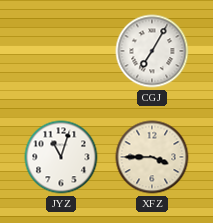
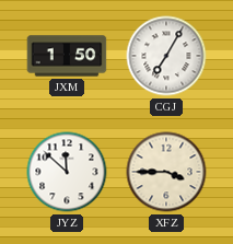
JXM: none -> 1:50 (67, 56)
JYZ: 11:03 -> 11:52 (67, 172)
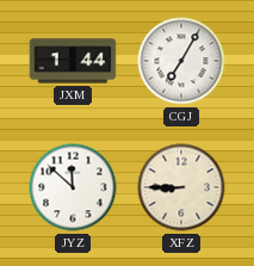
JXM: 1:50 -> 1:44 (73, 61)
XFZ: 3:45 -> 8:45 (181, 187)
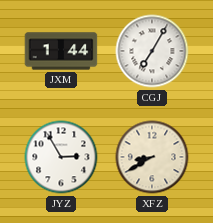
JYZ: 11:52 -> 2:55 (61, 157)
XFZ: 8:45 -> 8:40 (152, 157)
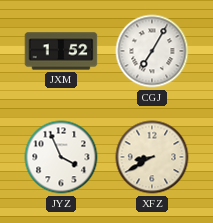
JXM: 1:44 -> 1:52 (61, 51)
JYZ: 2:55 -> 3:56 (61, 157)
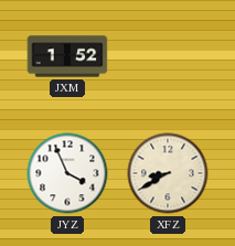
CGJ: 7:05 -> none (152, 51)
